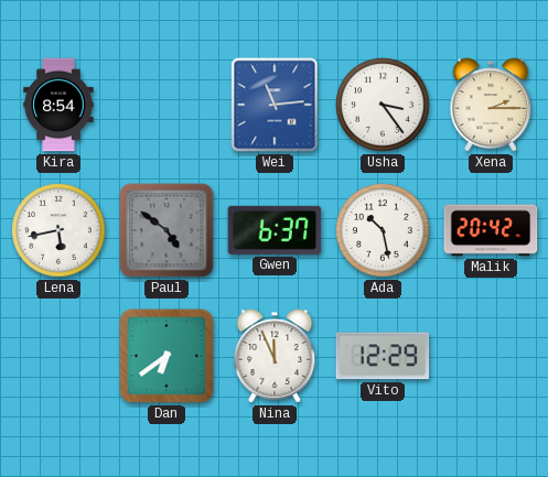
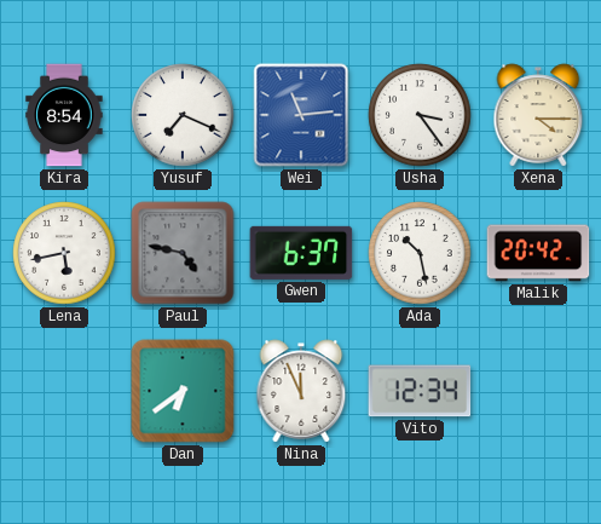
Yusuf: none -> 7:19 (183, 115)
Xena: 2:15 -> 4:15 (538, 115)
Paul: 4:51 -> 4:47 (183, 253)
Vito: 12:29 -> 12:34 (420, 391)
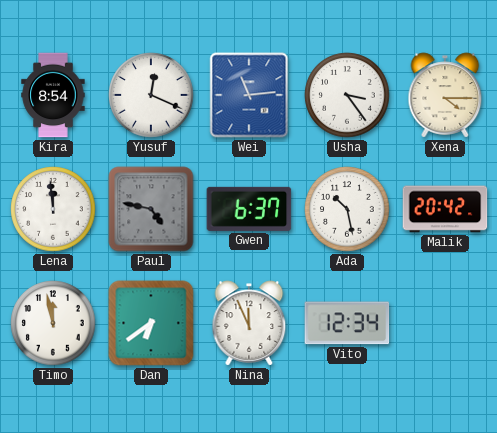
Yusuf: 7:19 -> 12:19 (151, 95)
Lena: 5:43 -> 11:59 (53, 209)
Timo: none -> 11:58 (53, 323)
